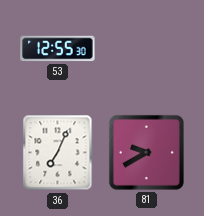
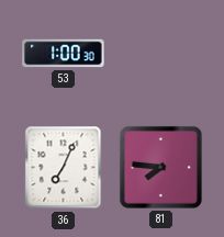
53: 12:55 -> 1:00 (64, 54)
81: 9:40 -> 7:46 (160, 167)
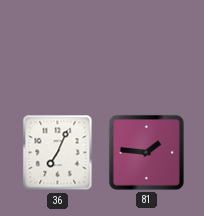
53: 1:00 -> none (64, 54)
81: 7:46 -> 1:46 (146, 152)
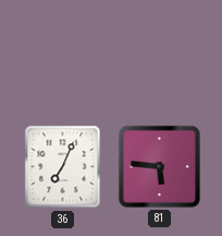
81: 1:46 -> 5:46 (159, 166)
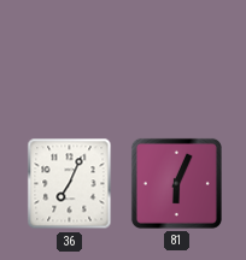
81: 5:46 -> 6:04 (176, 183)
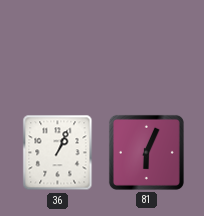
36: 7:04 -> 1:04 (58, 153)
